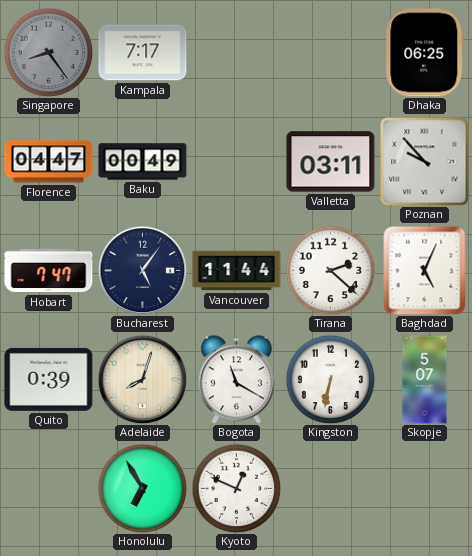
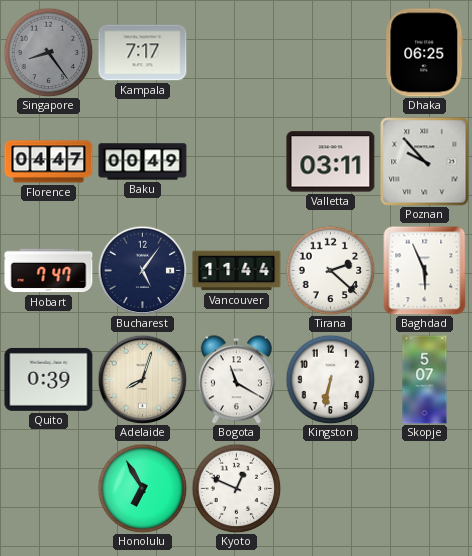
Baghdad: 5:04 -> 5:56 (425, 270)
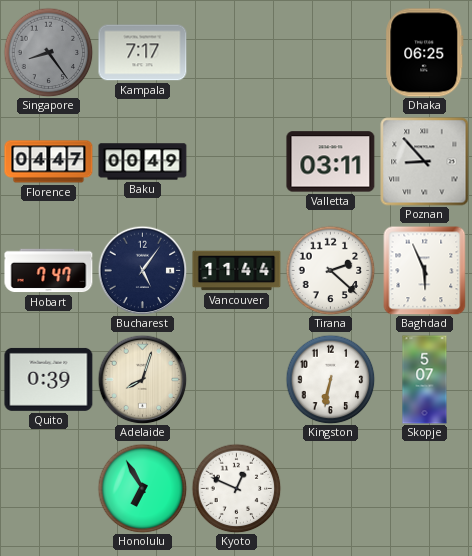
Poznan: 9:53 -> 8:53 (425, 162)
Bogota: 11:20 -> none (236, 380)
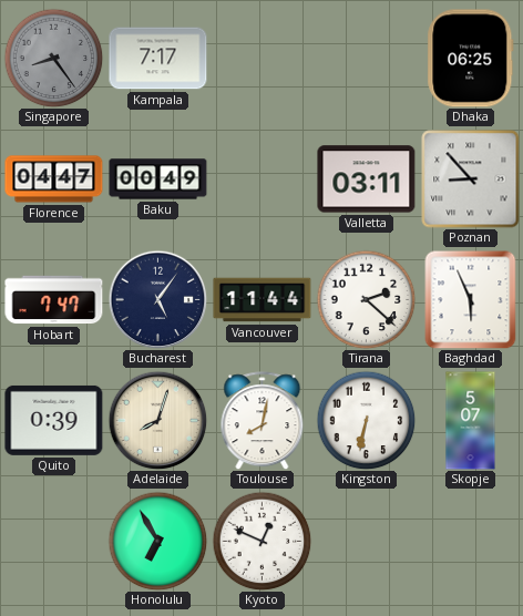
Toulouse: none -> 8:02 (263, 421)
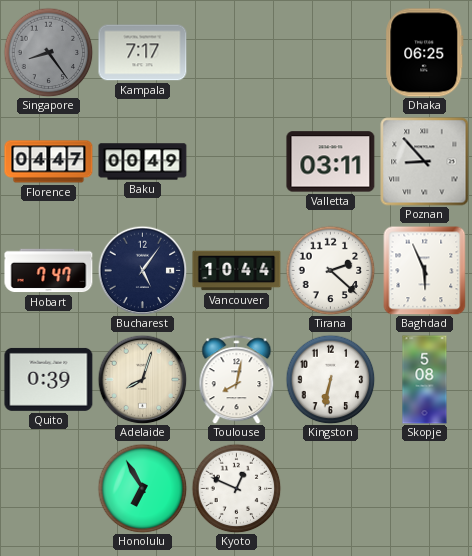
Vancouver: 11:44 -> 10:44 (237, 271)
Skopje: 5:07 -> 5:08 (425, 380)
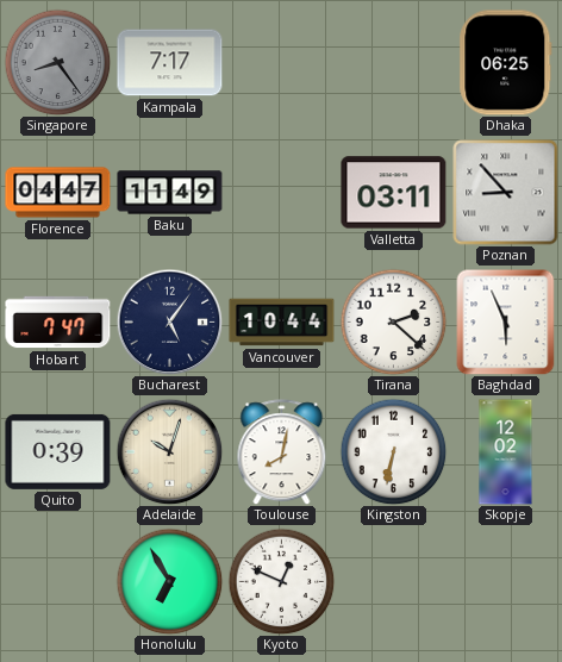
Baku: 00:49 -> 11:49 (170, 193)
Adelaide: 8:03 -> 10:03 (169, 451)
Skopje: 5:08 -> 12:02 (506, 452)
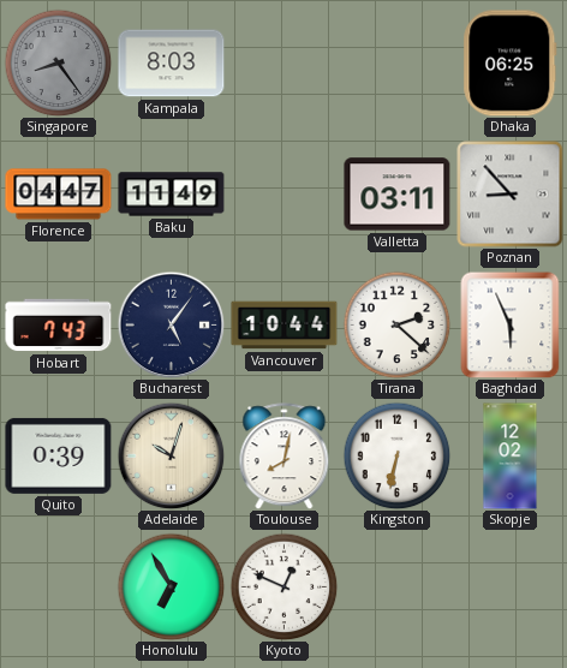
Kampala: 7:17 -> 8:03 (172, 64)
Hobart: 7:47 -> 7:43 (59, 326)
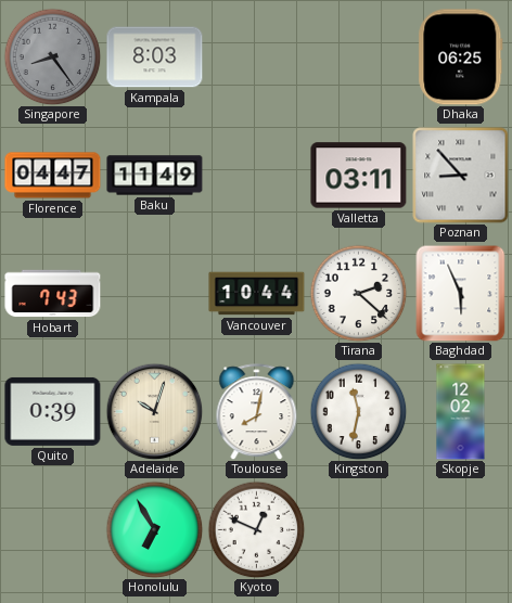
Bucharest: 5:06 -> none (171, 324)
Kingston: 6:32 -> 11:32 (358, 411)
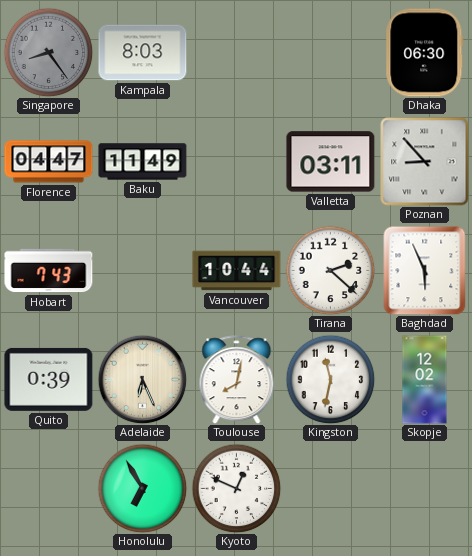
Dhaka: 06:25 -> 06:30 (425, 53)
Adelaide: 10:03 -> 6:26 (142, 379)
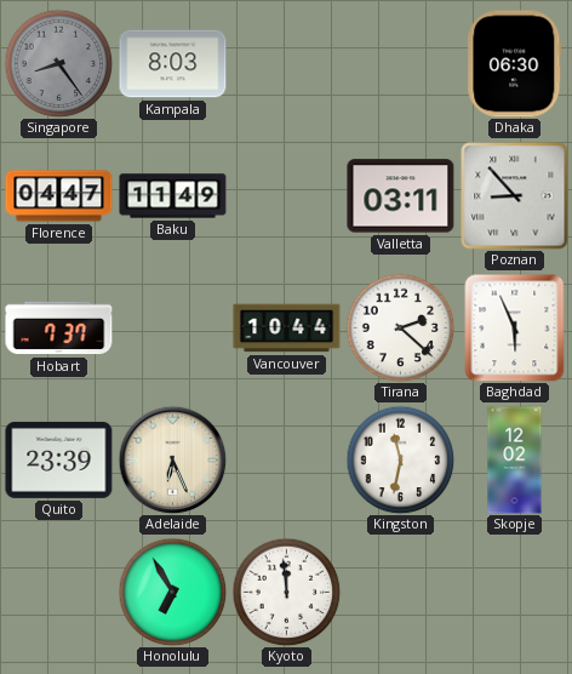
Hobart: 7:43 -> 7:37 (59, 329)
Quito: 0:39 -> 23:39 (59, 459)
Toulouse: 8:02 -> none (237, 380)
Kyoto: 12:49 -> 11:59 (286, 592)
